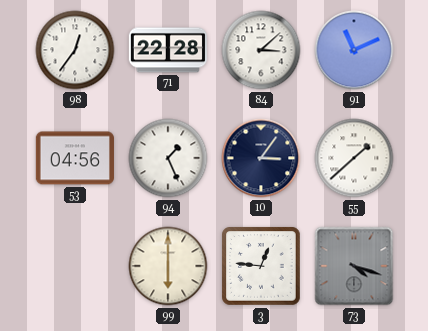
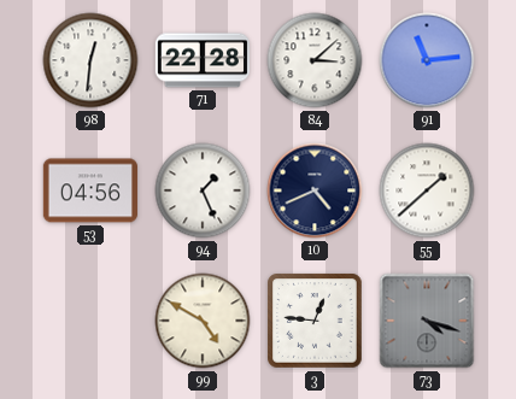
98: 12:36 -> 12:31 (90, 60)
91: 11:11 -> 11:14 (427, 60)
10: 3:06 -> 4:41 (315, 190)
99: 6:00 -> 4:50 (203, 321)
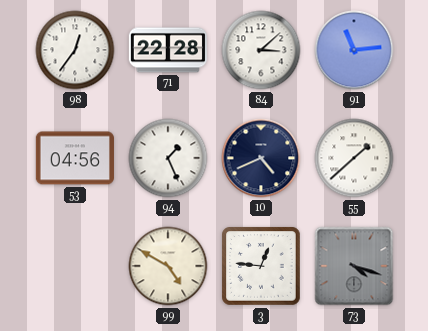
98: 12:31 -> 12:36 (75, 50)
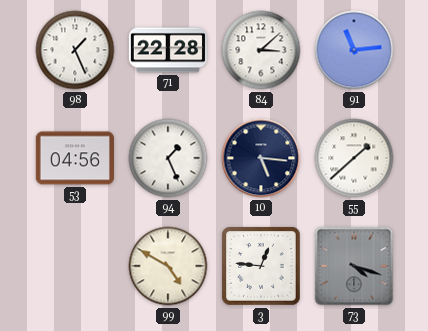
98: 12:36 -> 1:26 (75, 50)
10: 4:41 -> 5:16 (261, 158)
